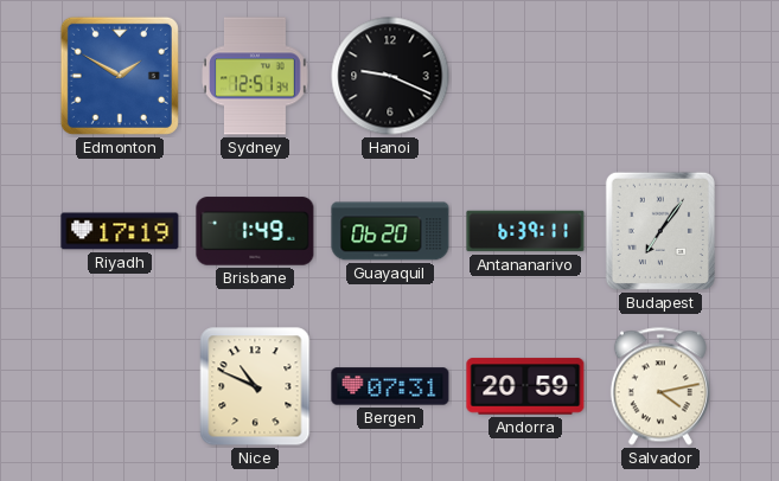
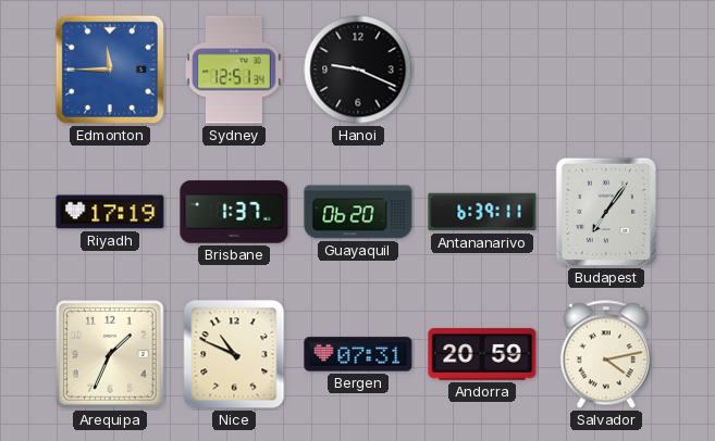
Edmonton: 1:50 -> 11:45 (110, 70)
Brisbane: 1:49 -> 1:37 (234, 212)
Arequipa: none -> 1:34 (110, 354)
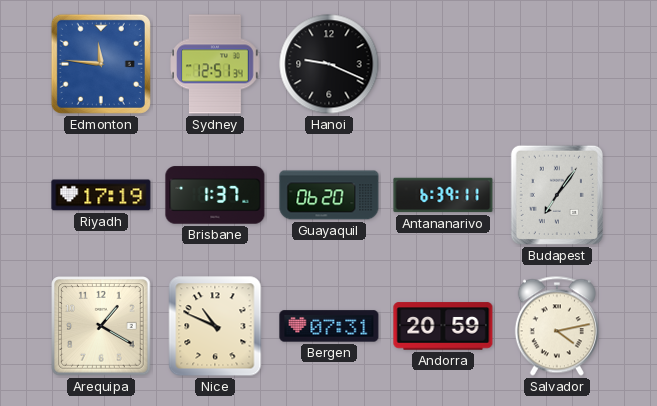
Edmonton: 11:45 -> 11:46 (101, 64)
Arequipa: 1:34 -> 1:20 (101, 326)
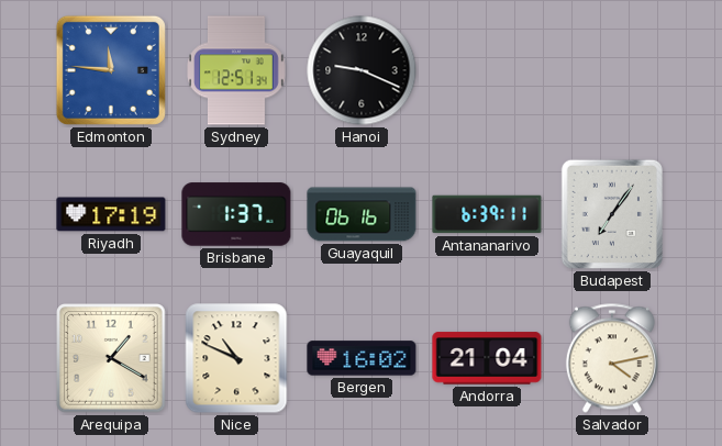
Guayaquil: 06:20 -> 06:16 (362, 214)
Bergen: 07:31 -> 16:02 (362, 358)
Andorra: 20:59 -> 21:04 (487, 358)
